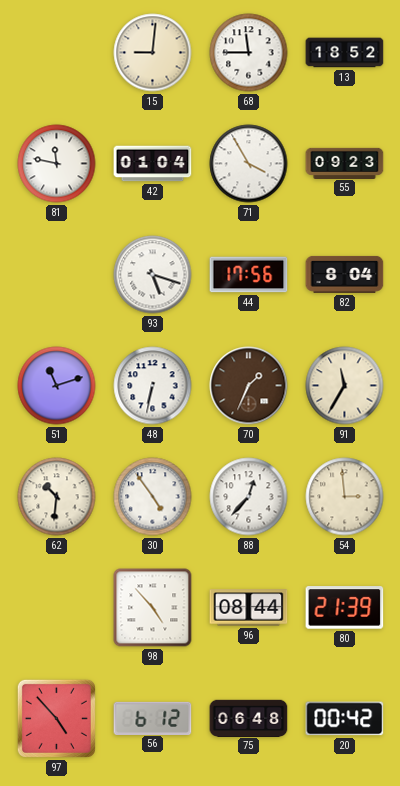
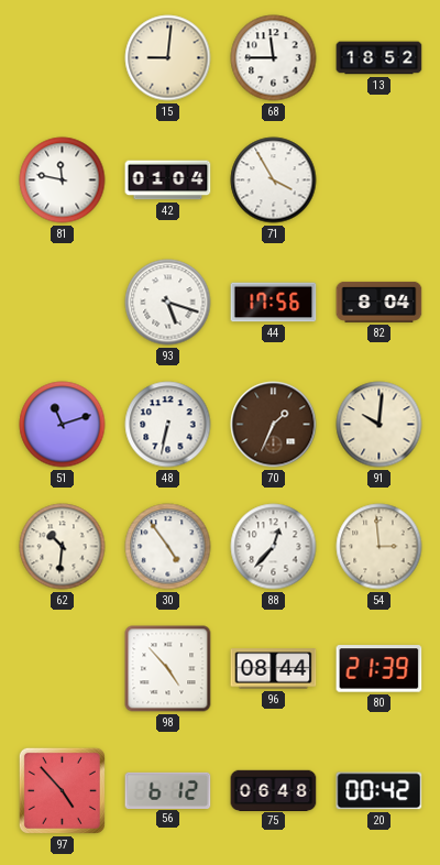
55: 09:23 -> none (345, 163)
91: 11:35 -> 10:01 (380, 425)
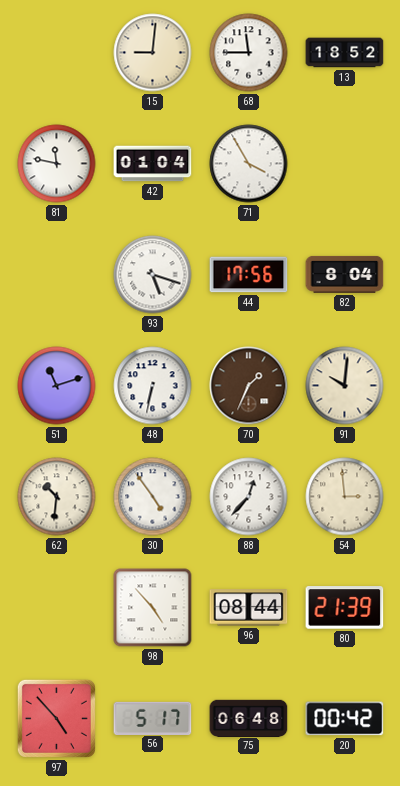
56: 6:12 -> 5:17 (153, 718)
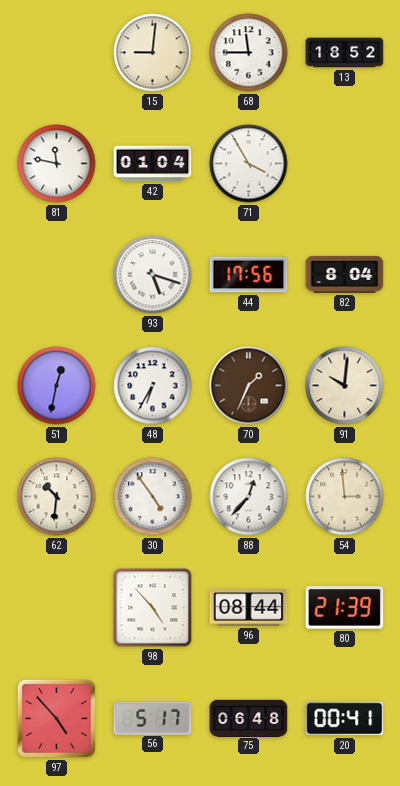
51: 11:12 -> 12:32 (57, 386)
48: 6:32 -> 6:35 (153, 386)
20: 00:42 -> 00:41 (345, 719)
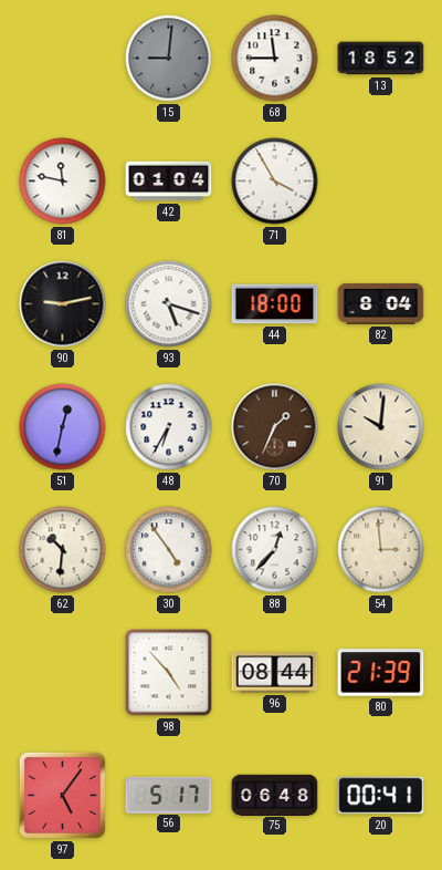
15 dial: cream -> grey (169, 59)
90: none -> 9:13 (63, 304)
44: 17:56 -> 18:00 (275, 304)
97: 4:53 -> 5:06 (62, 795)
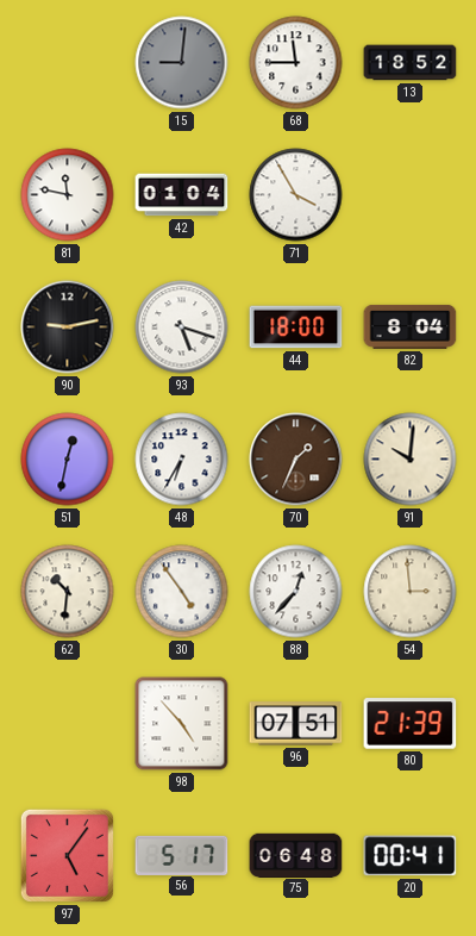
96: 08:44 -> 07:51 (296, 724)
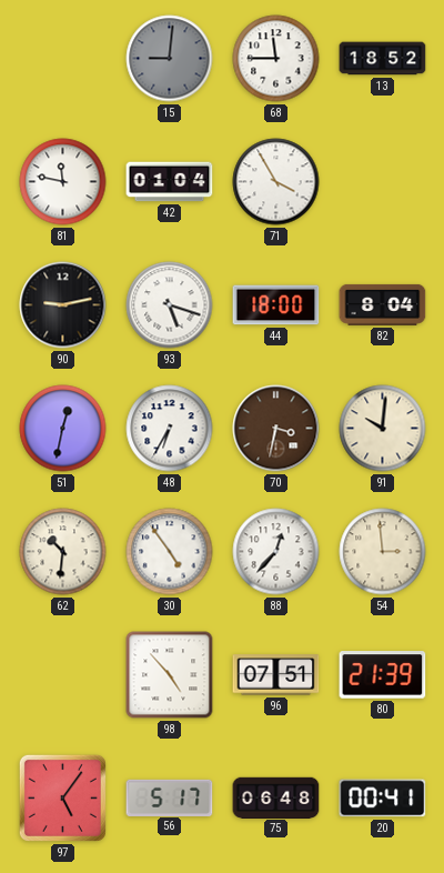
70: 1:34 -> 3:32 (276, 429)
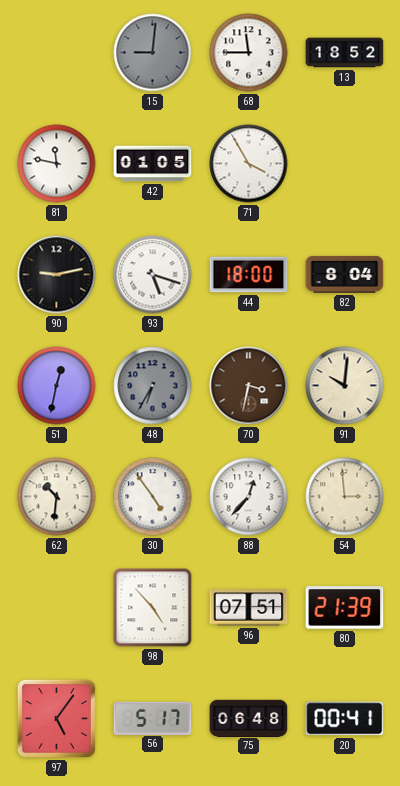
42: 01:04 -> 01:05 (153, 164)
48 dial: white -> grey (153, 386)
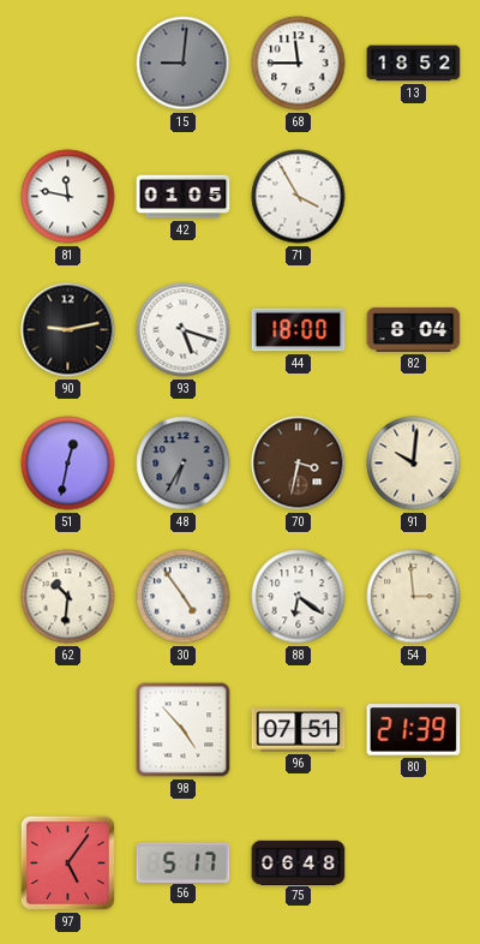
88: 12:37 -> 6:21 (299, 597)
20: 00:41 -> none (345, 719)
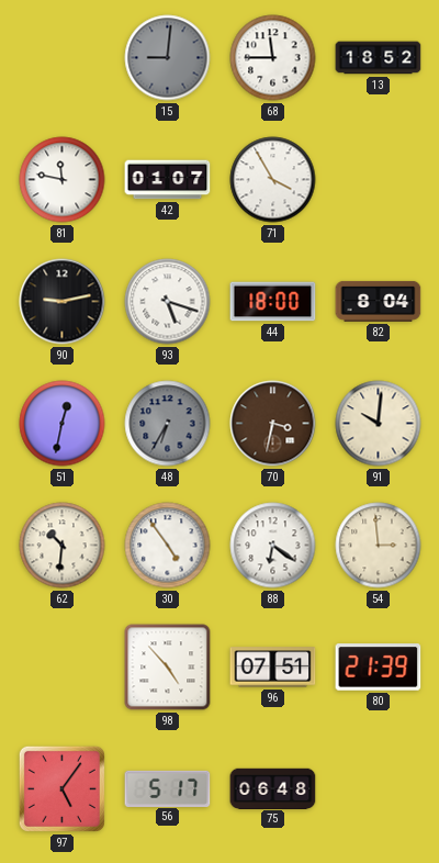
42: 01:05 -> 01:07 (168, 180)
